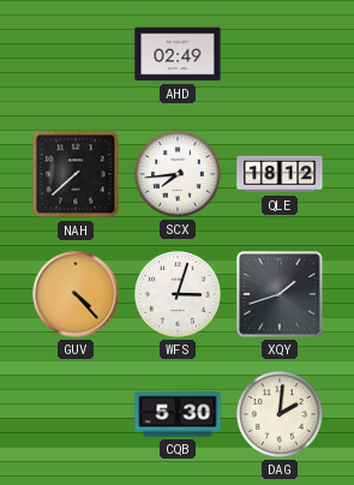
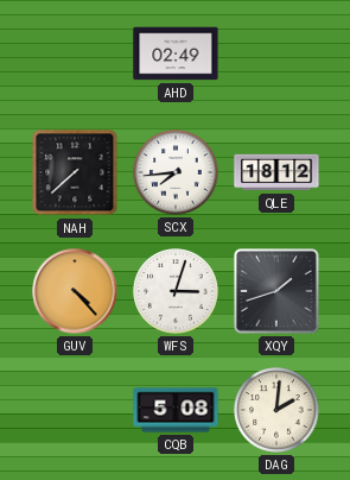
CQB: 5:30 -> 5:08 (176, 410)
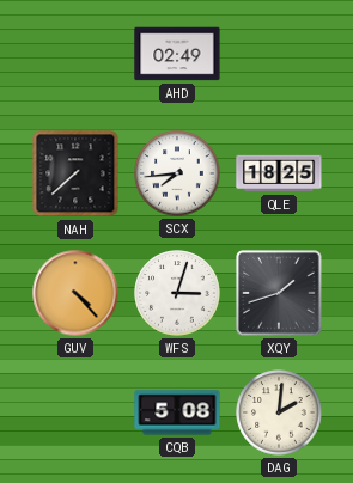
QLE: 18:12 -> 18:25 (279, 173)
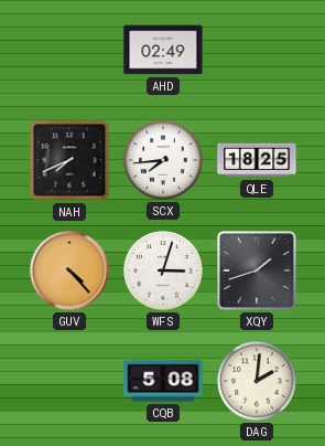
NAH: 7:38 -> 7:41 (69, 160)
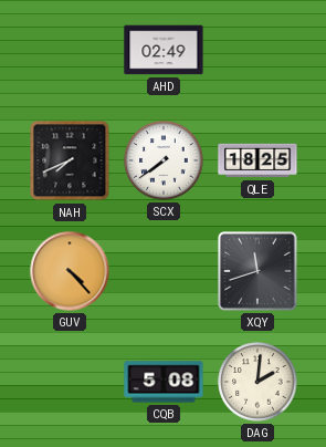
SCX: 7:44 -> 7:39 (164, 160)
WFS: 3:03 -> none (163, 270)
XQY: 1:42 -> 11:42 (257, 271)
